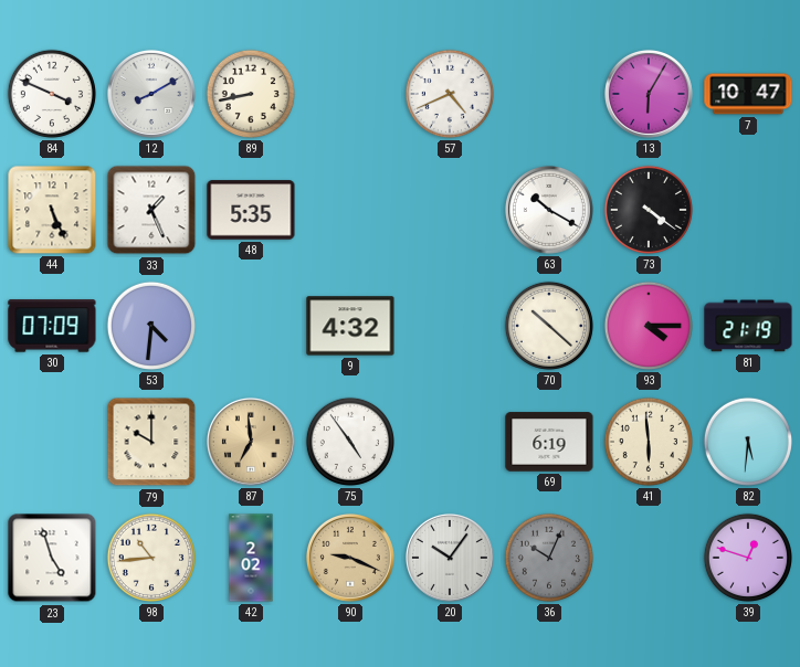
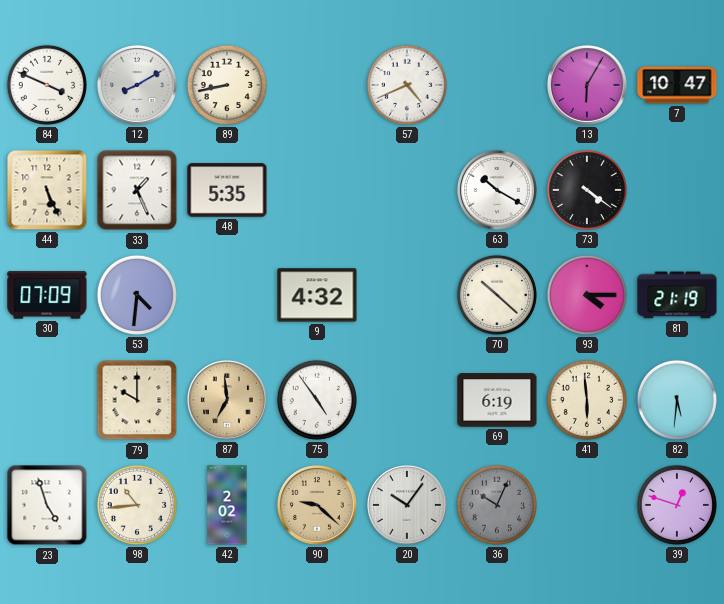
90: 9:19 -> 9:22 (317, 505)
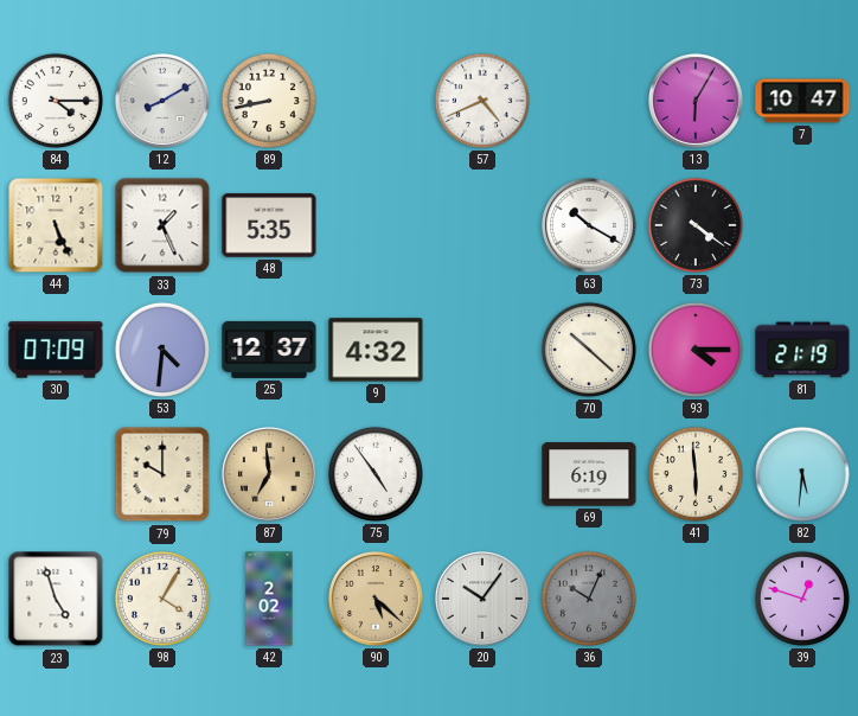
84: 3:49 -> 4:15 (56, 101)
25: none -> 12:37 (269, 350)
98: 10:44 -> 4:05 (162, 599)
90: 9:22 -> 5:22 (376, 599)
